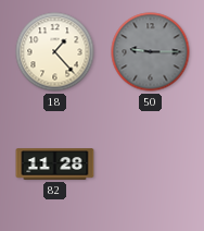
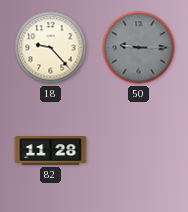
18: 1:23 -> 9:23 (51, 48)
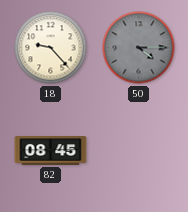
50: 9:15 -> 4:15 (139, 48)
82: 11:28 -> 08:45 (51, 151)
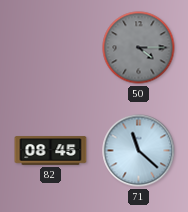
18: 9:23 -> none (51, 48)
71: none -> 11:22 (139, 151)
